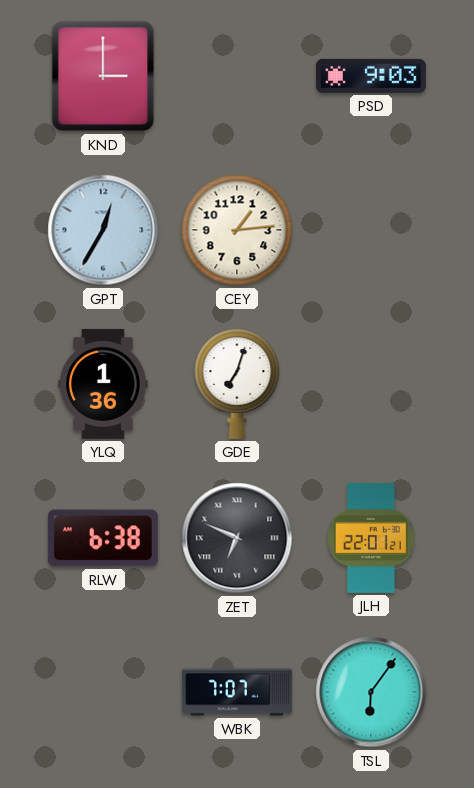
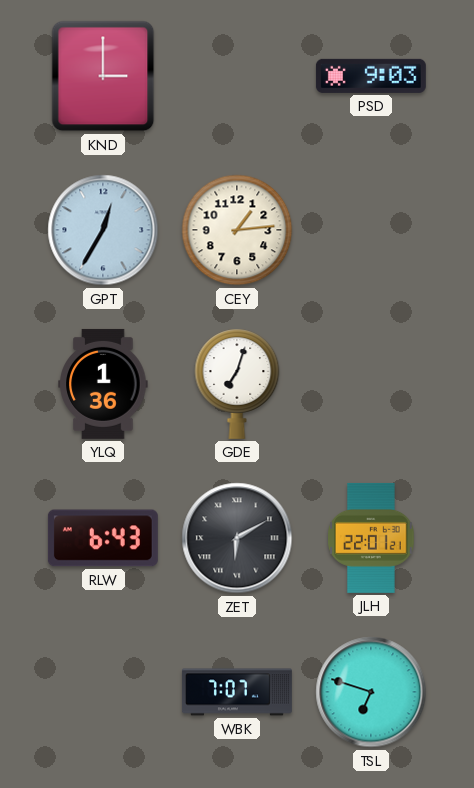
RLW: 6:38 -> 6:43 (103, 538)
ZET: 6:49 -> 6:10 (237, 538)
TSL: 6:06 -> 6:48 (371, 692)
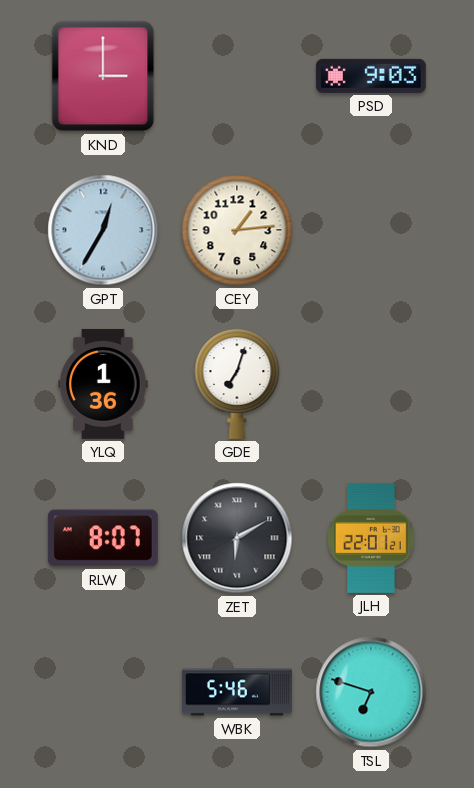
RLW: 6:43 -> 8:07 (103, 538)
WBK: 7:07 -> 5:46 (237, 692)
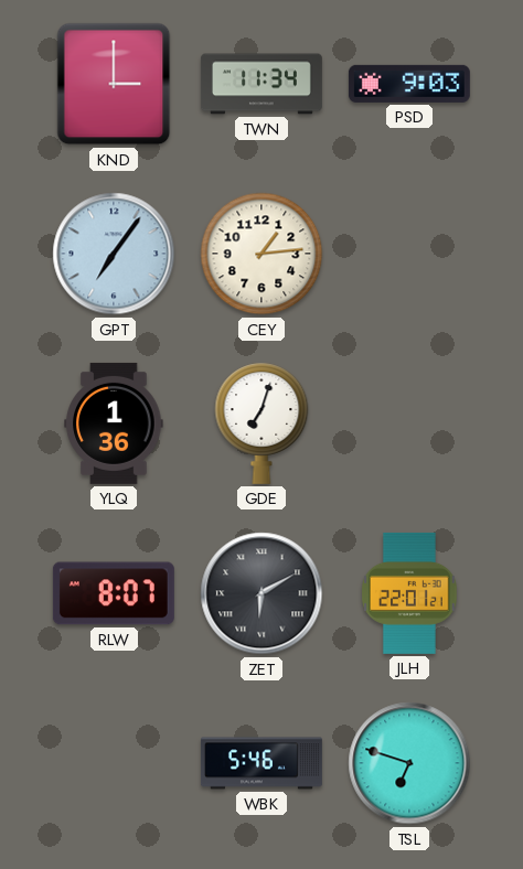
TWN: none -> 11:34 (261, 84)
GPT: 12:35 -> 7:06 (114, 254)
